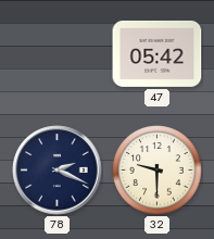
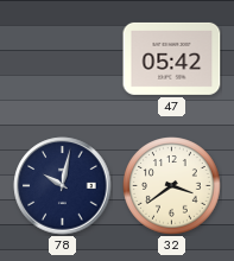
78: 2:19 -> 10:02 (63, 186)
32: 9:30 -> 3:39 (172, 186)
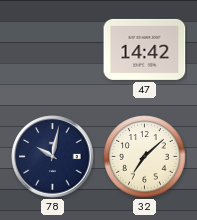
47: 05:42 -> 14:42 (145, 49)
32: 3:39 -> 7:08 (145, 157)
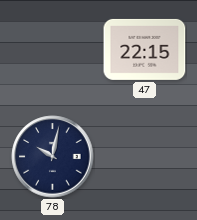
47: 14:42 -> 22:15 (145, 49)
32: 7:08 -> none (145, 157)
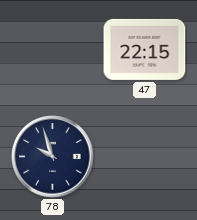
78: 10:02 -> 9:57 (53, 157)
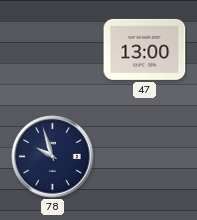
47: 22:15 -> 13:00 (145, 49)
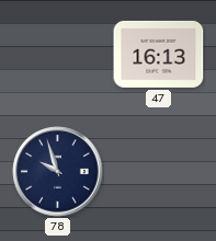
47: 13:00 -> 16:13 (159, 54)
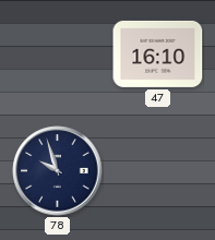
47: 16:13 -> 16:10 (158, 53)
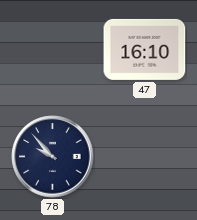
78: 9:57 -> 9:53 (53, 157)
